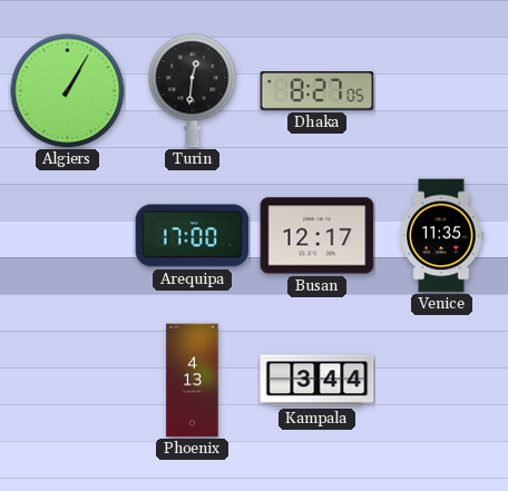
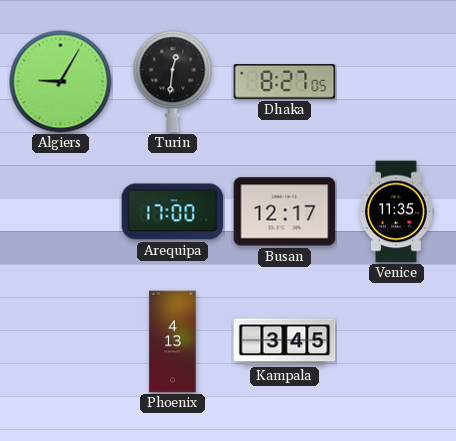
Algiers: 1:05 -> 9:05 (61, 82)
Kampala: 3:44 -> 3:45 (285, 342)
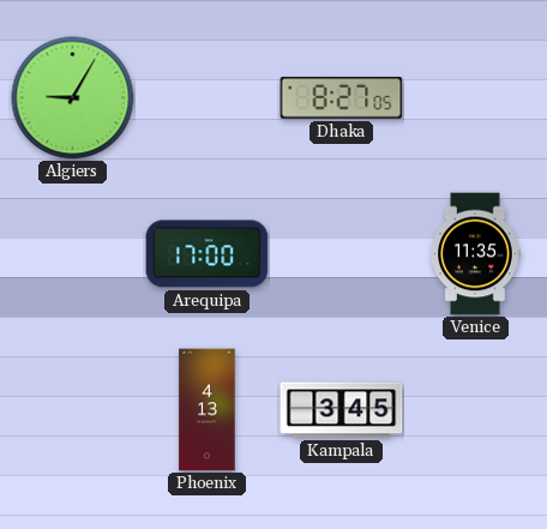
Turin: 12:31 -> none (173, 82)
Busan: 12:17 -> none (285, 212)
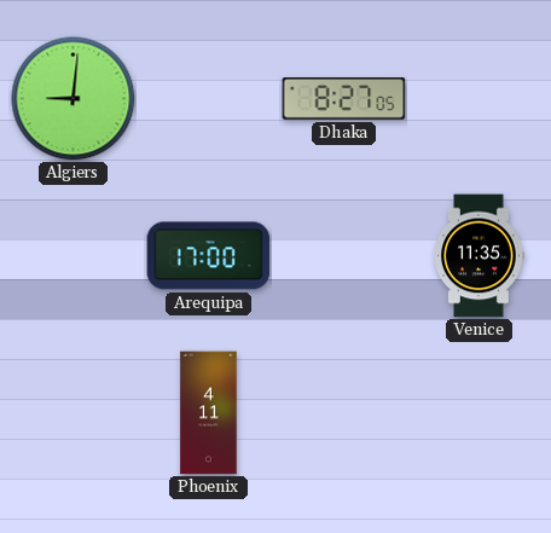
Algiers: 9:05 -> 9:01 (74, 99)
Phoenix: 4:13 -> 4:11 (209, 413)
Kampala: 3:45 -> none (342, 410)
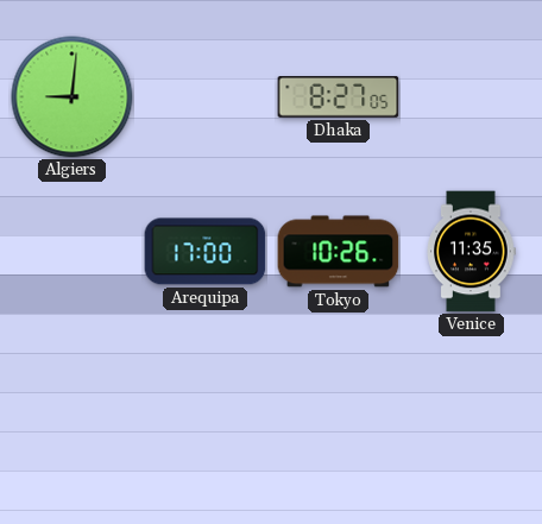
Tokyo: none -> 10:26 (339, 252)
Phoenix: 4:11 -> none (209, 413)
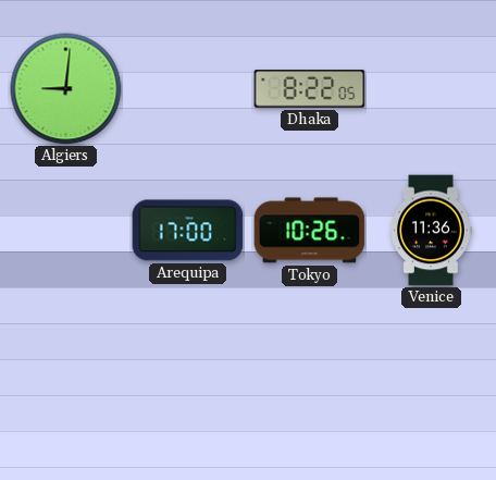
Dhaka: 8:27 -> 8:22 (310, 89)
Venice: 11:35 -> 11:36 (431, 231)
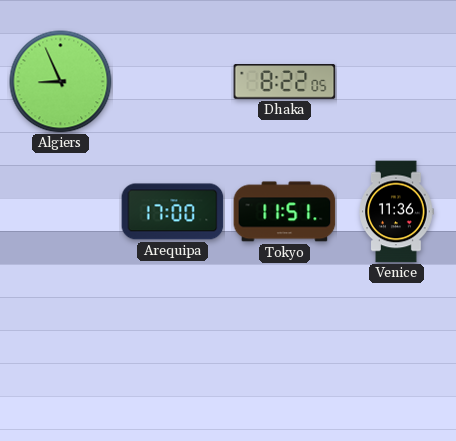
Algiers: 9:01 -> 8:56 (61, 82)
Tokyo: 10:26 -> 11:51 (285, 212)
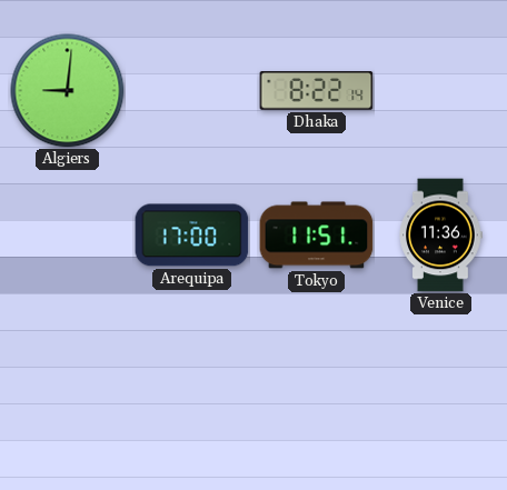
Algiers: 8:56 -> 9:01 (68, 91)
Dhaka: 8:22:05 -> 8:22:14 (317, 91)
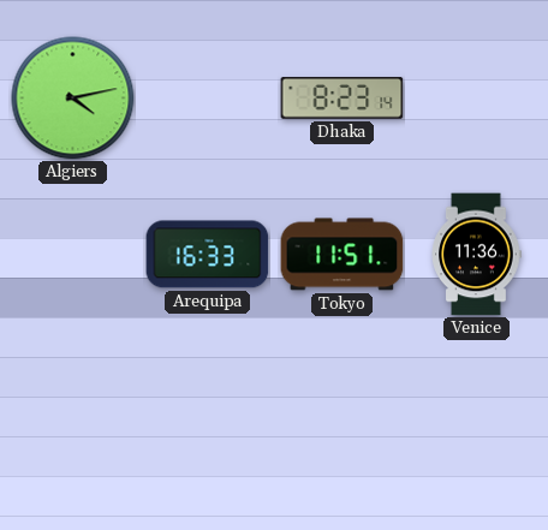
Algiers: 9:01 -> 4:13 (73, 99)
Dhaka: 8:22 -> 8:23 (342, 99)
Arequipa: 17:00 -> 16:33 (208, 255)
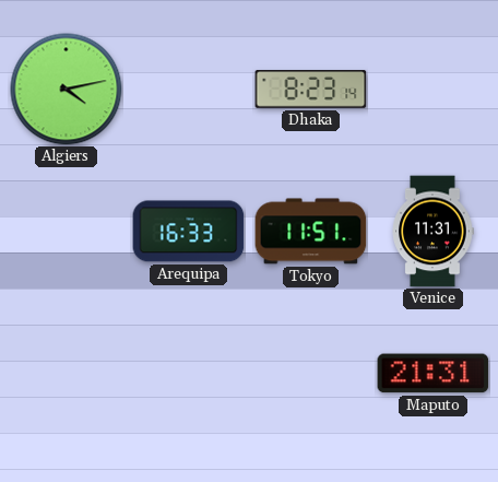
Venice: 11:36 -> 11:31 (432, 232)
Maputo: none -> 21:31 (434, 374)
